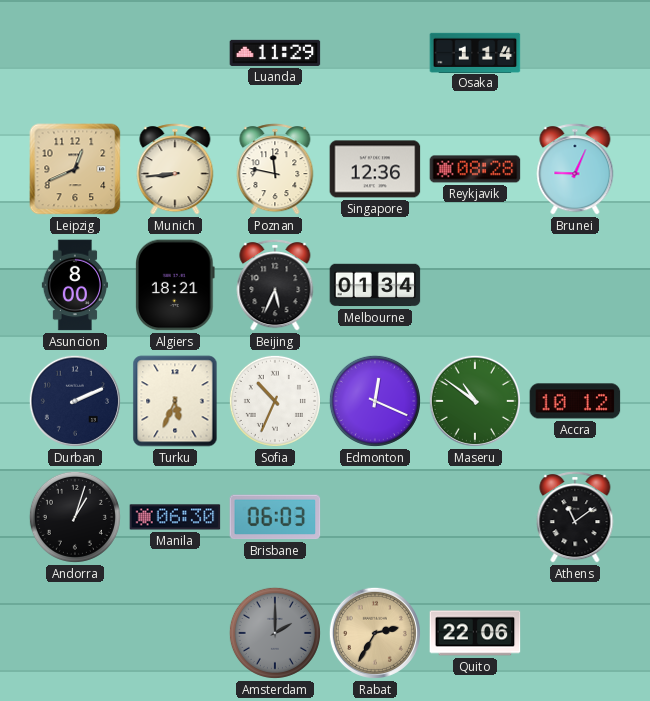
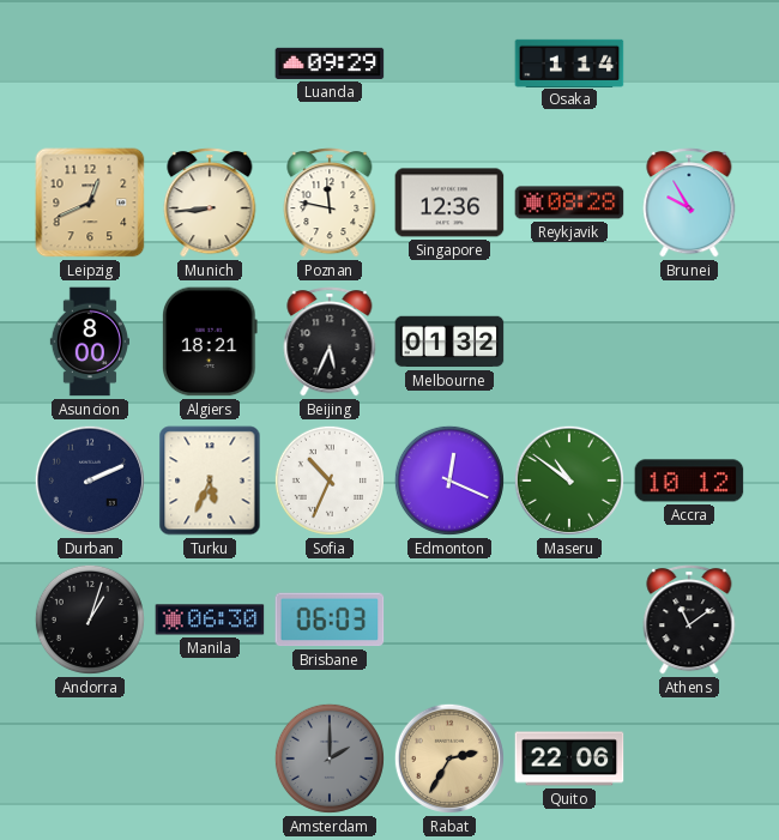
Luanda: 11:29 -> 09:29 (330, 64)
Brunei: 9:04 -> 9:55 (689, 203)
Melbourne: 01:34 -> 01:32 (449, 342)
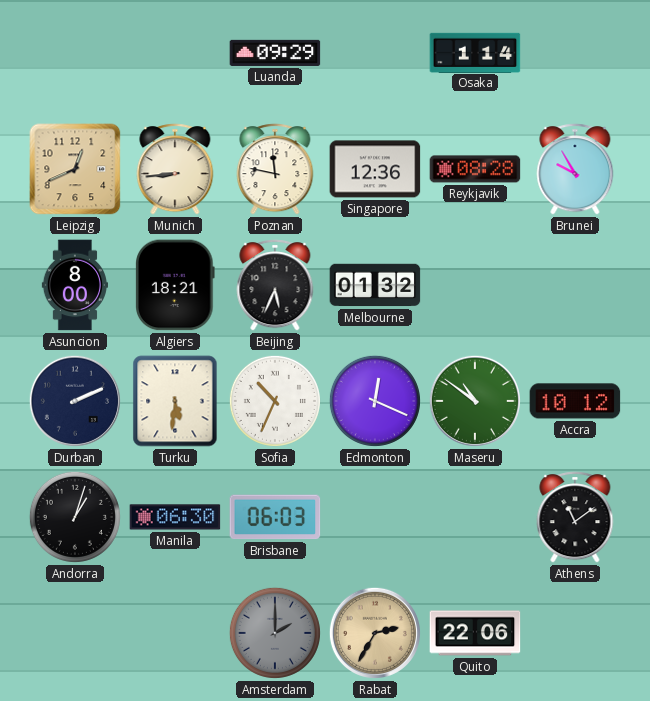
Turku: 5:34 -> 5:31 (175, 401)
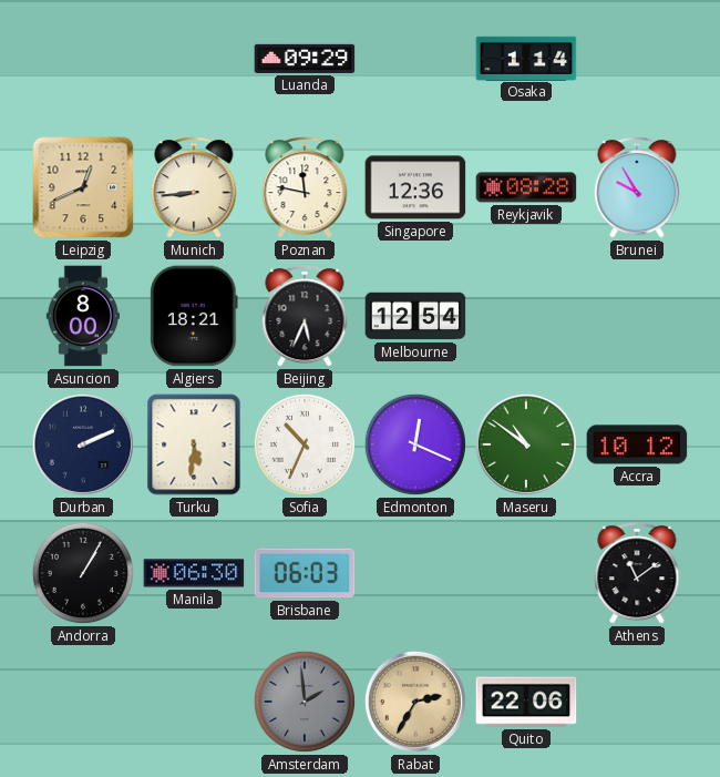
Melbourne: 01:32 -> 12:54 (415, 316)
Andorra: 1:03 -> 1:05 (83, 573)
Amsterdam: 2:00 -> 1:59 (305, 702)
